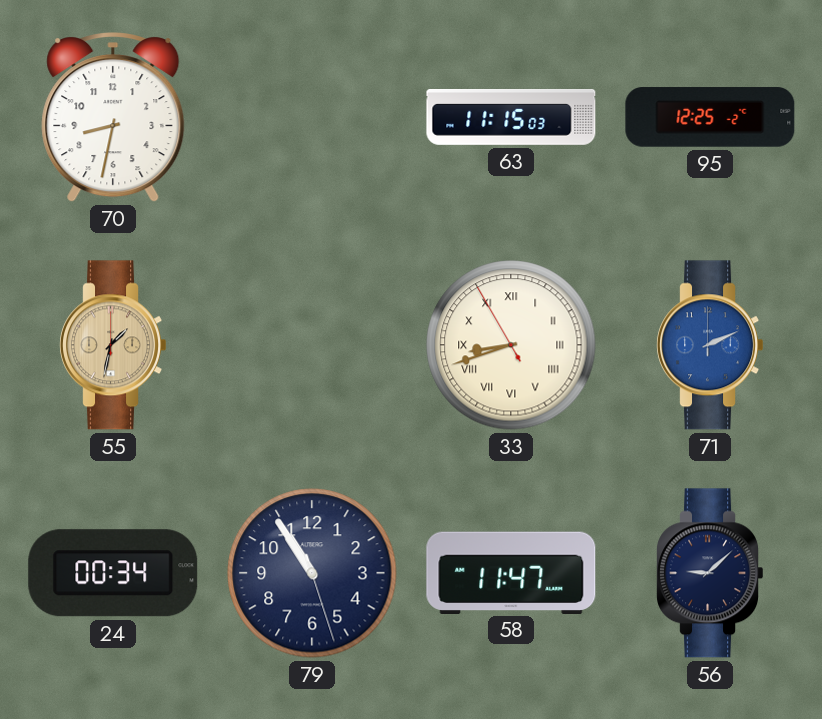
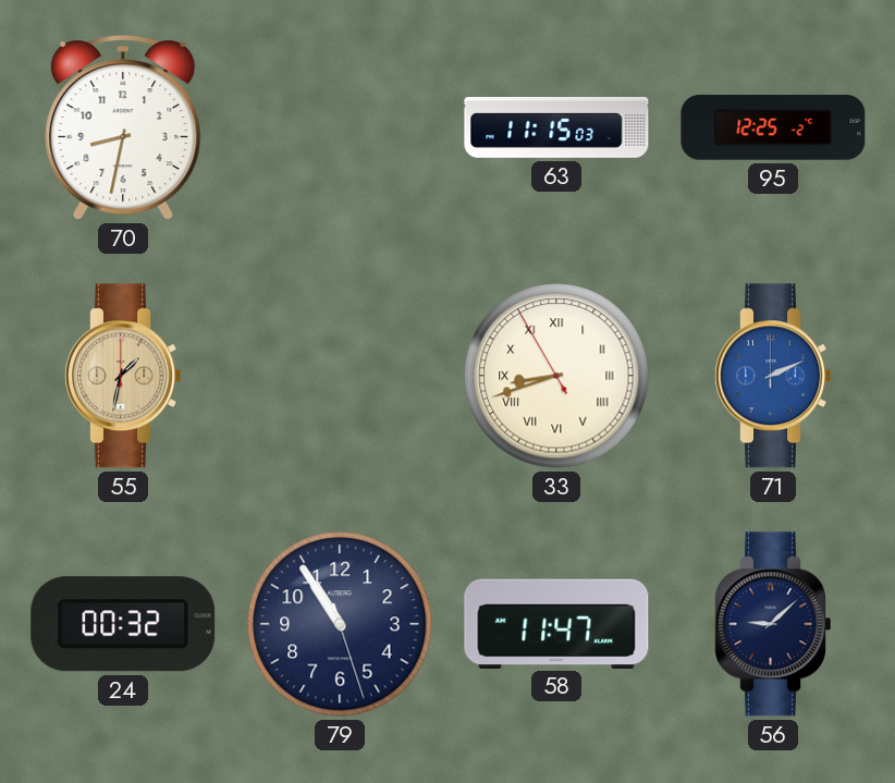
24: 00:34 -> 00:32 (123, 624)
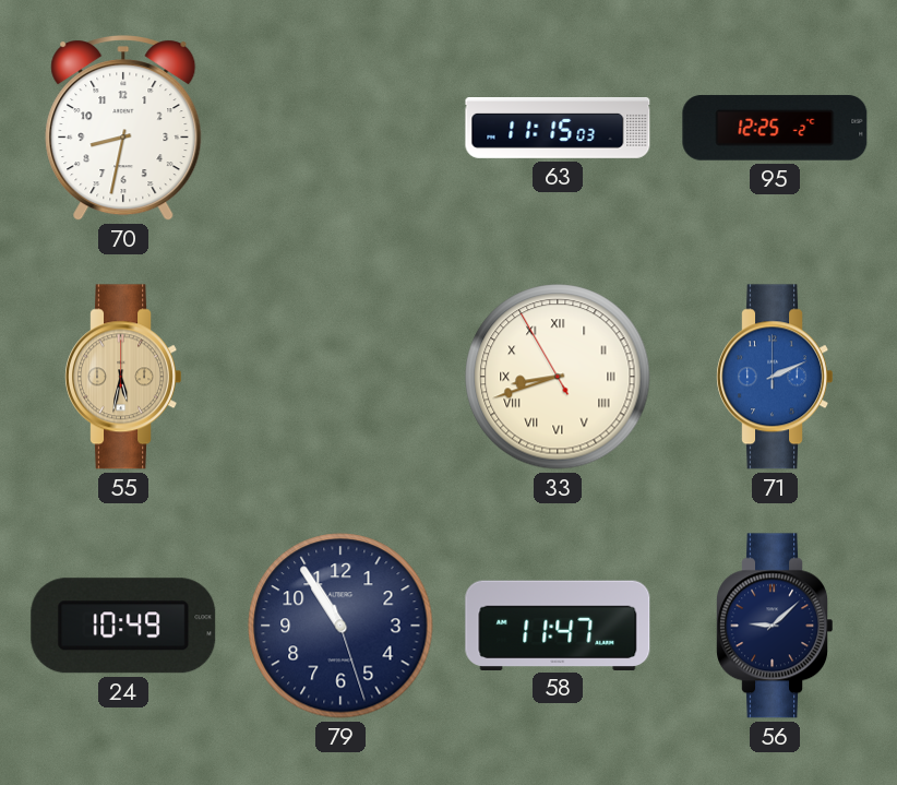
55: 1:32 -> 5:32 (122, 377)
24: 00:32 -> 10:49 (123, 626)
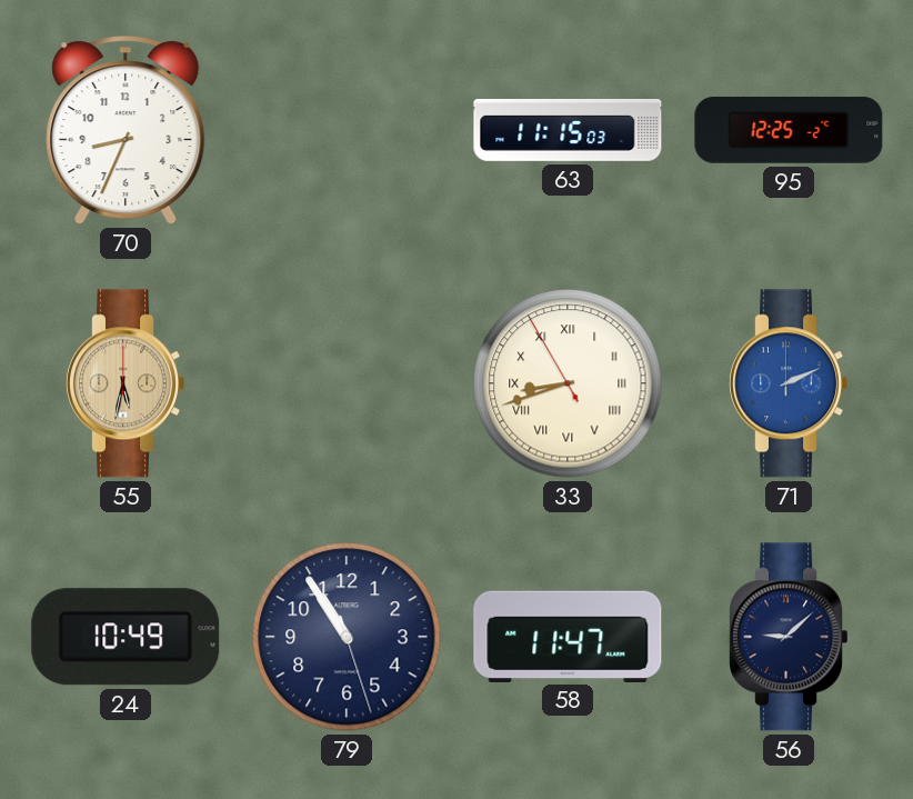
70: 8:32 -> 8:34 (126, 131)
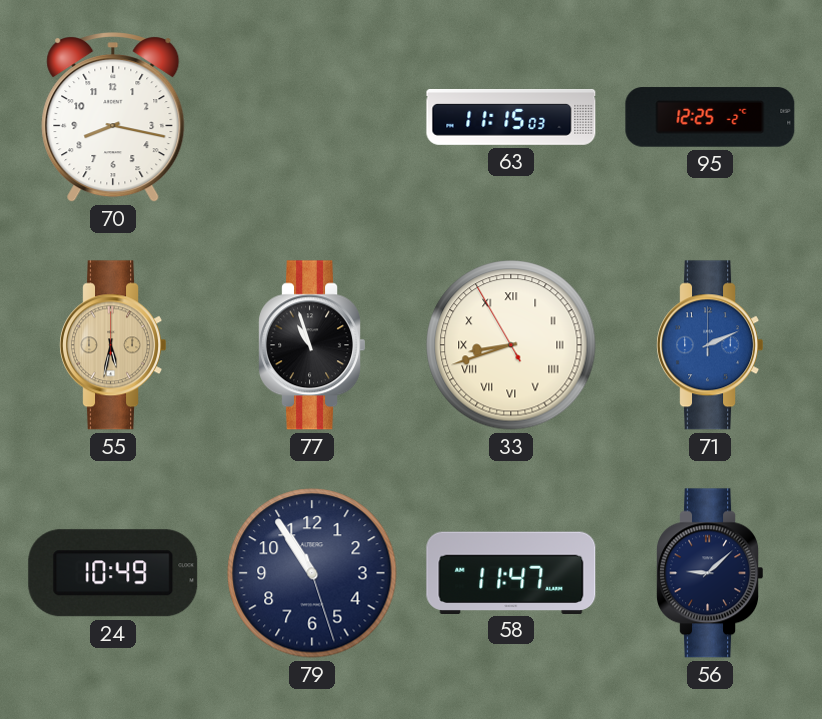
70: 8:34 -> 8:17 (113, 118)
77: none -> 10:57 (311, 345)
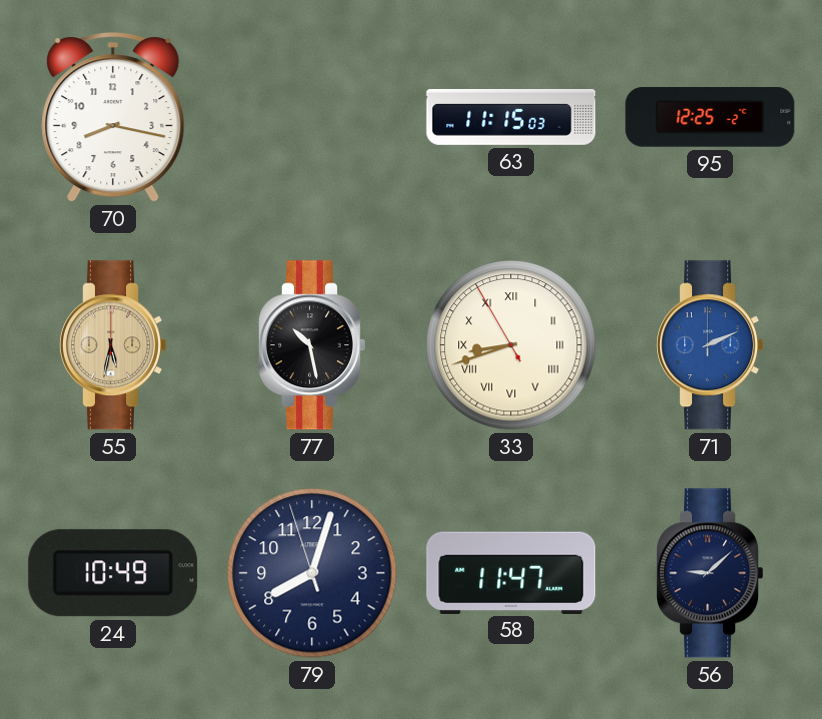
77: 10:57 -> 10:28 (311, 345)
79: 10:54 -> 8:02 (312, 573)
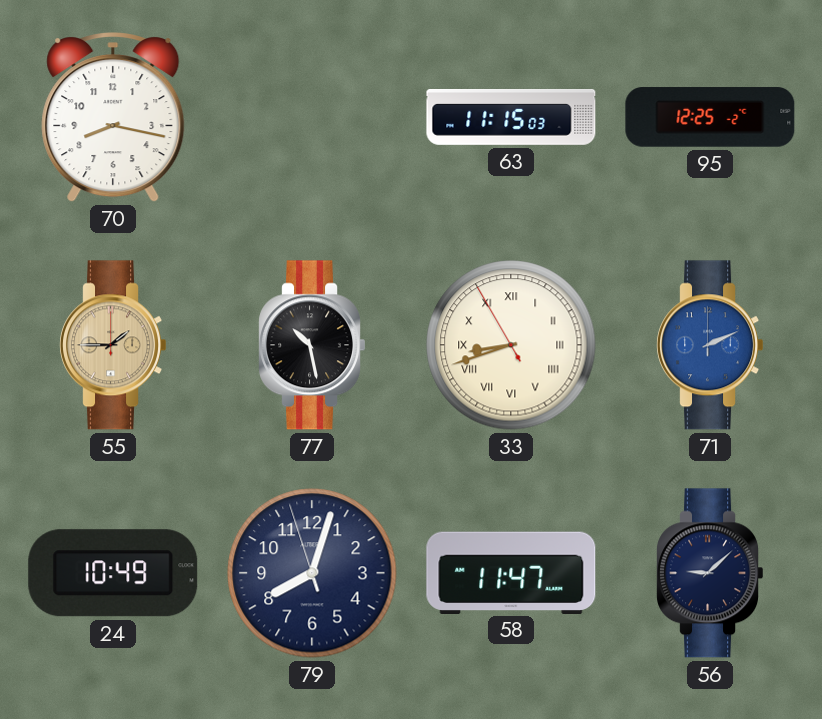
55: 5:32 -> 1:45 (112, 345)
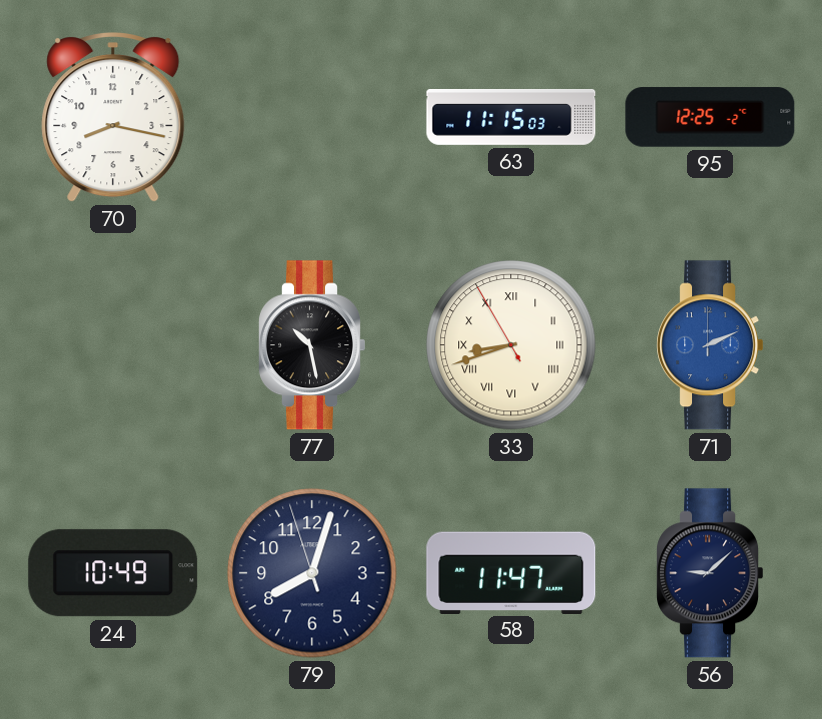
55: 1:45 -> none (112, 345)
